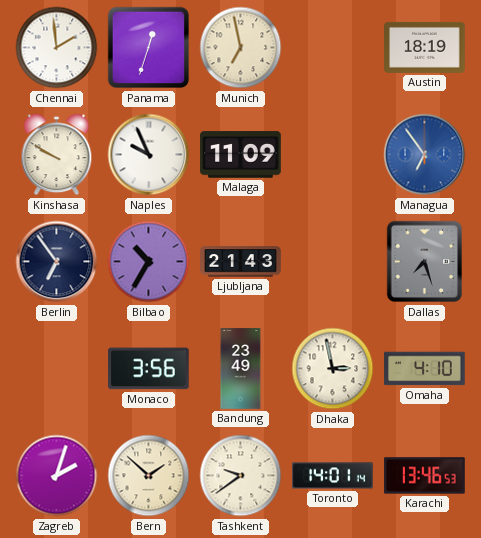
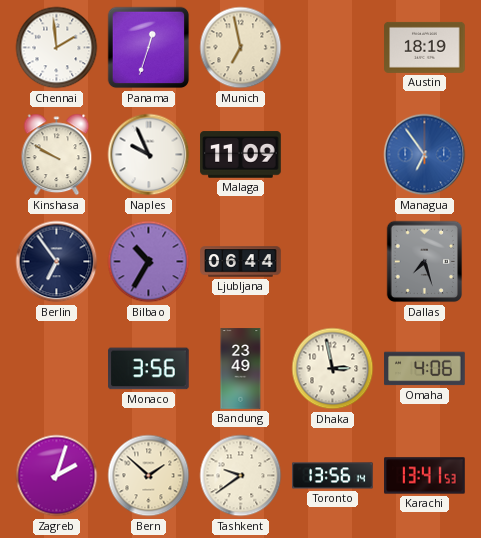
Ljubljana: 21:43 -> 06:44 (241, 262)
Omaha: 4:10 -> 4:06 (425, 369)
Toronto: 14:01 -> 13:56 (333, 476)
Karachi: 13:46 -> 13:41 (425, 476)
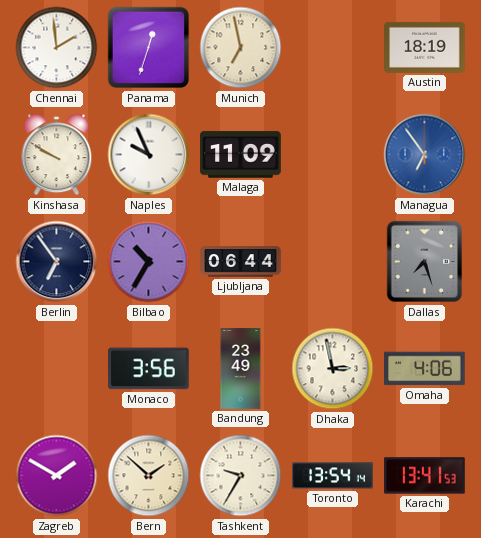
Zagreb: 2:03 -> 1:50 (57, 476)
Tashkent: 9:39 -> 9:35 (241, 476)
Toronto: 13:56 -> 13:54 (333, 476)
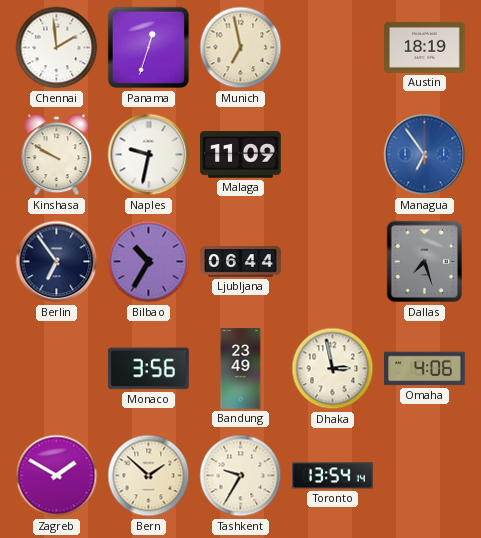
Naples: 9:56 -> 9:32 (149, 155)
Karachi: 13:41 -> none (425, 476)
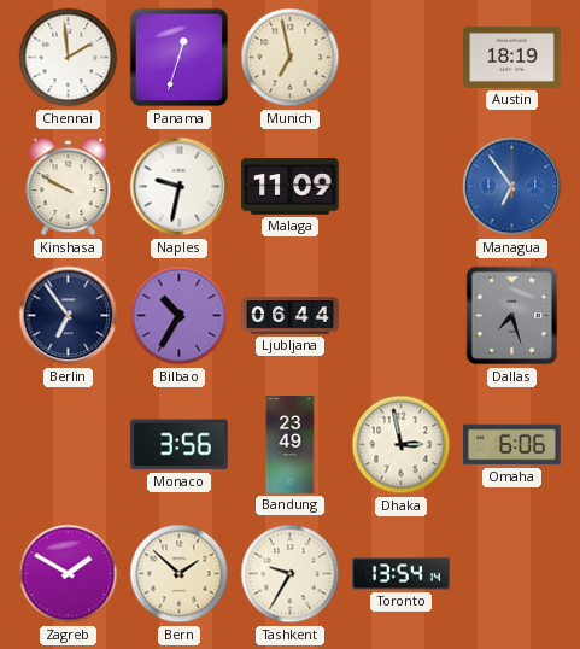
Omaha: 4:06 -> 6:06 (512, 445)
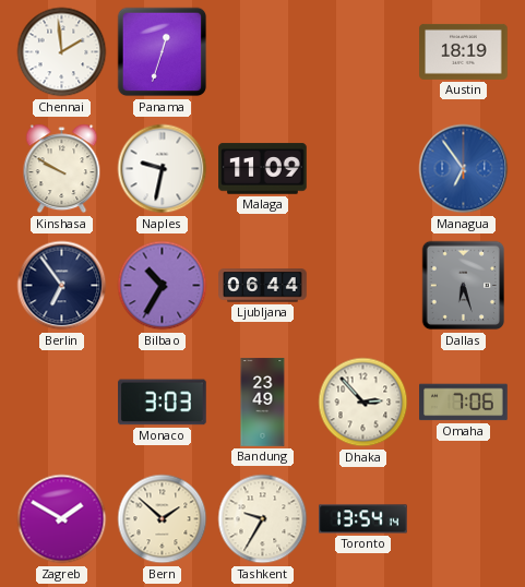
Munich: 6:58 -> none (291, 58)
Dallas: 7:27 -> 6:27 (464, 286)
Monaco: 3:56 -> 3:03 (163, 403)
Dhaka: 2:58 -> 2:53 (363, 403)
Omaha: 6:06 -> 7:06 (464, 403)
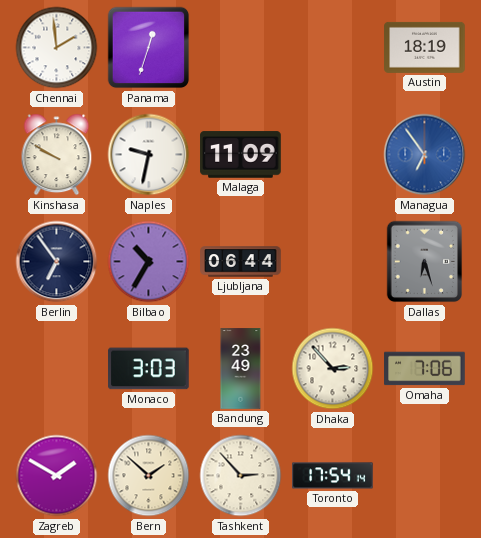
Tashkent: 9:35 -> 2:53 (241, 476)
Toronto: 13:54 -> 17:54 (333, 476)
